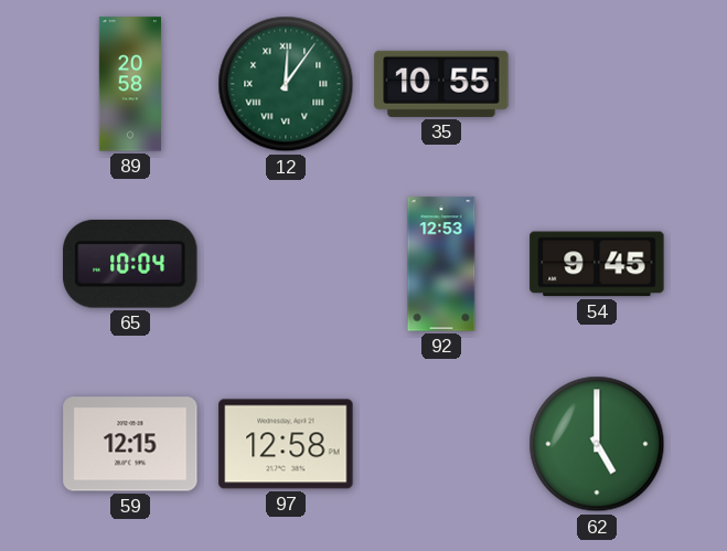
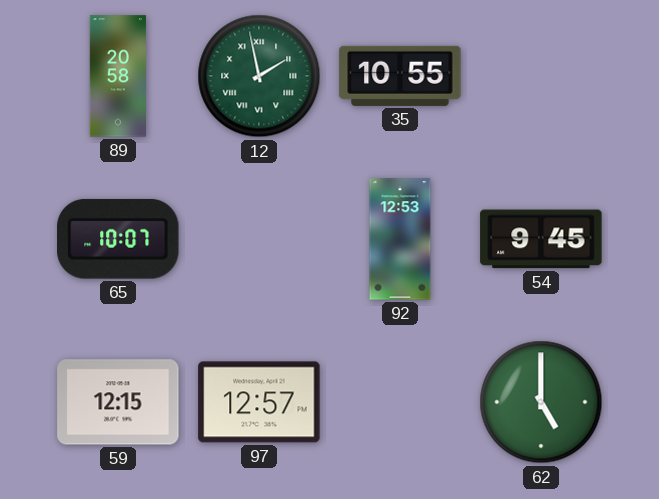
12: 12:06 -> 1:58 (259, 76)
65: 10:04 -> 10:07 (118, 239)
97: 12:58 -> 12:57 (259, 402)
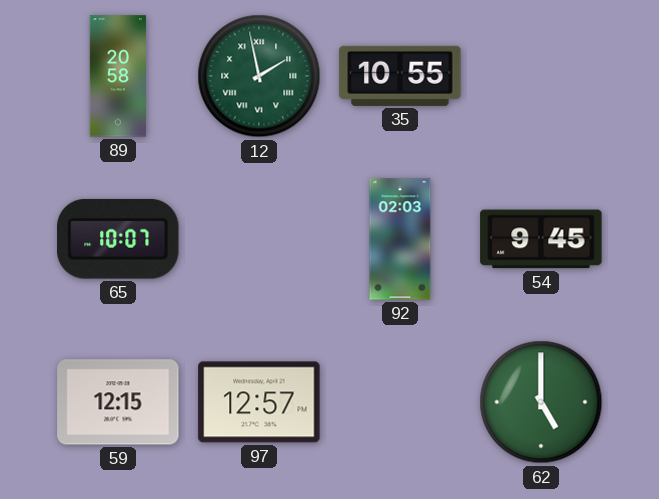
92: 12:53 -> 02:03 (400, 239)
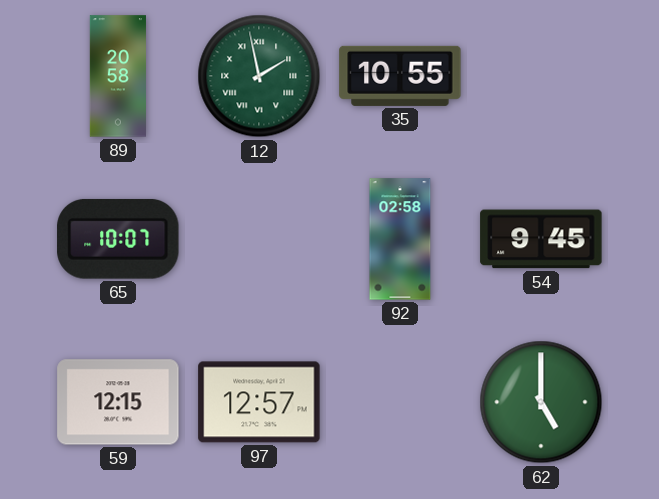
92: 02:03 -> 02:58 (400, 239)
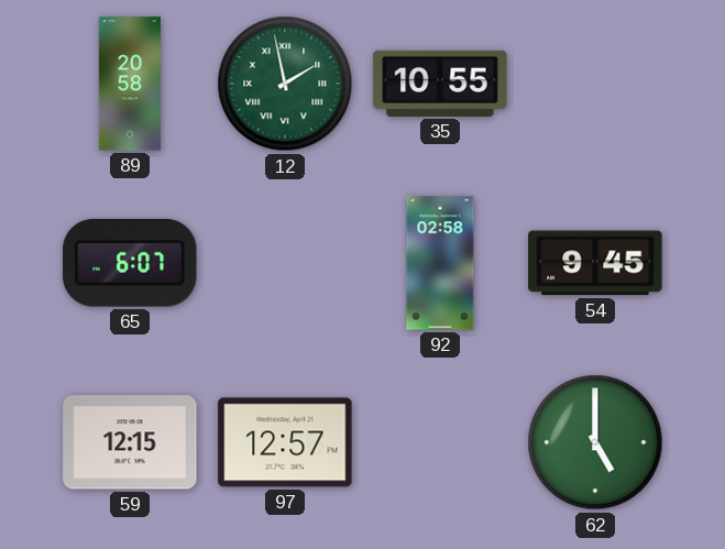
65: 10:07 -> 6:07 (130, 263)
